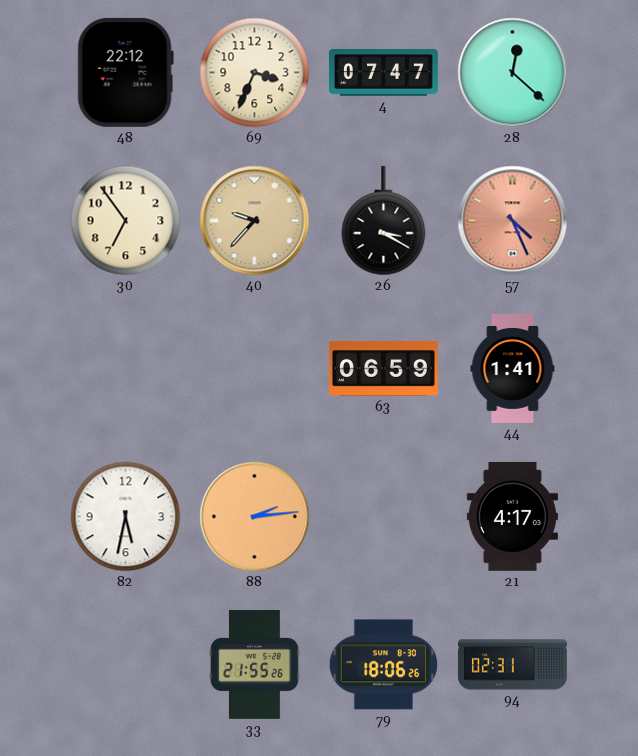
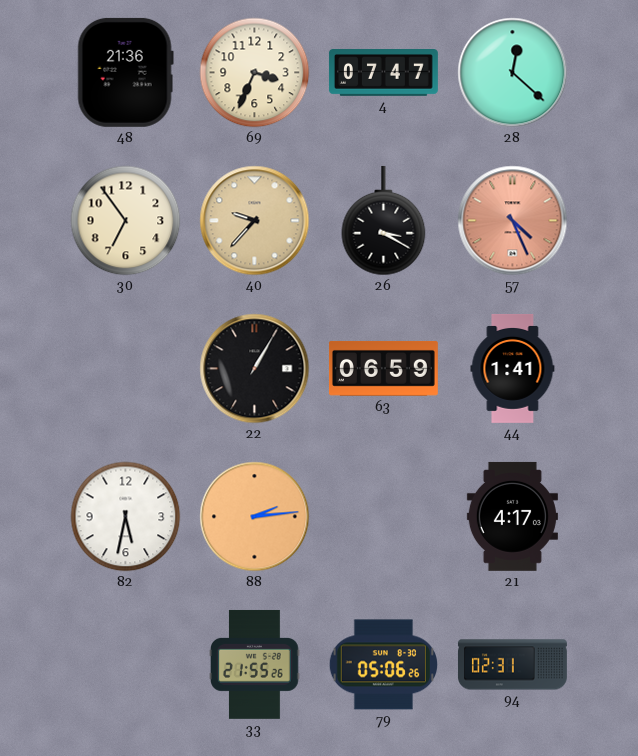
48: 22:12 -> 21:36 (125, 72)
22: none -> 1:05 (255, 369)
79: 18:06 -> 05:06 (383, 665)
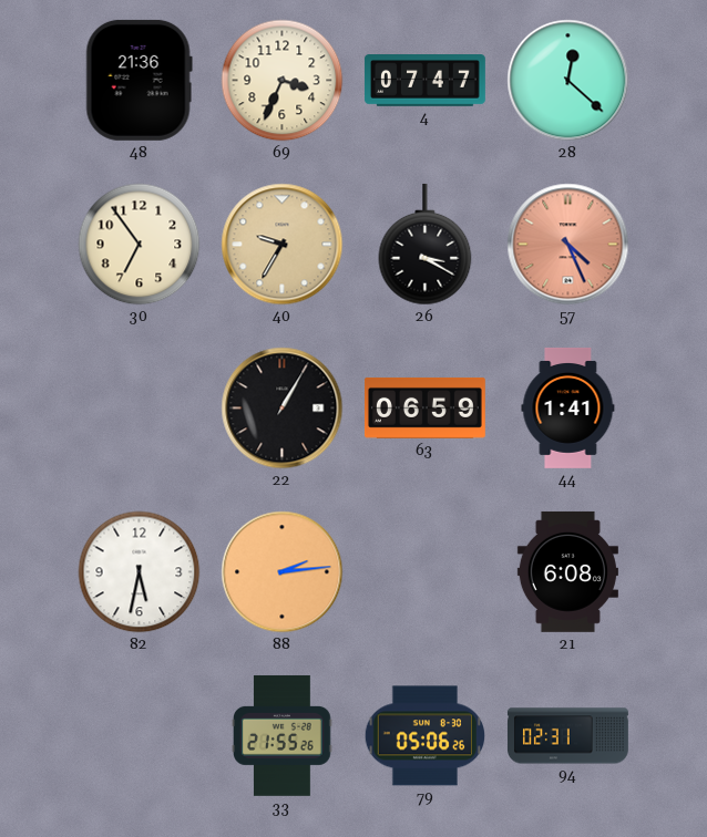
40: 9:37 -> 9:35 (283, 245)
21: 4:17 -> 6:08 (567, 571)
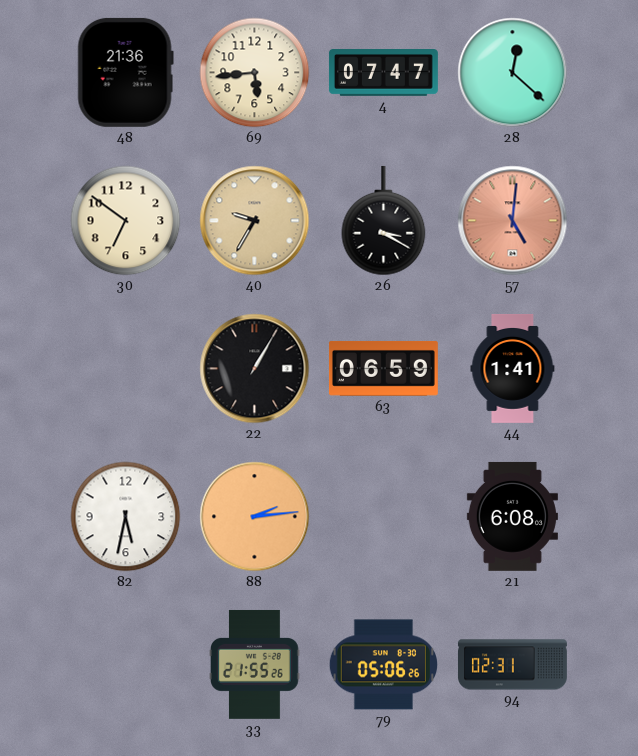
69: 3:34 -> 5:44 (255, 73)
30: 6:54 -> 6:51 (126, 221)
57: 4:26 -> 5:01 (513, 221)
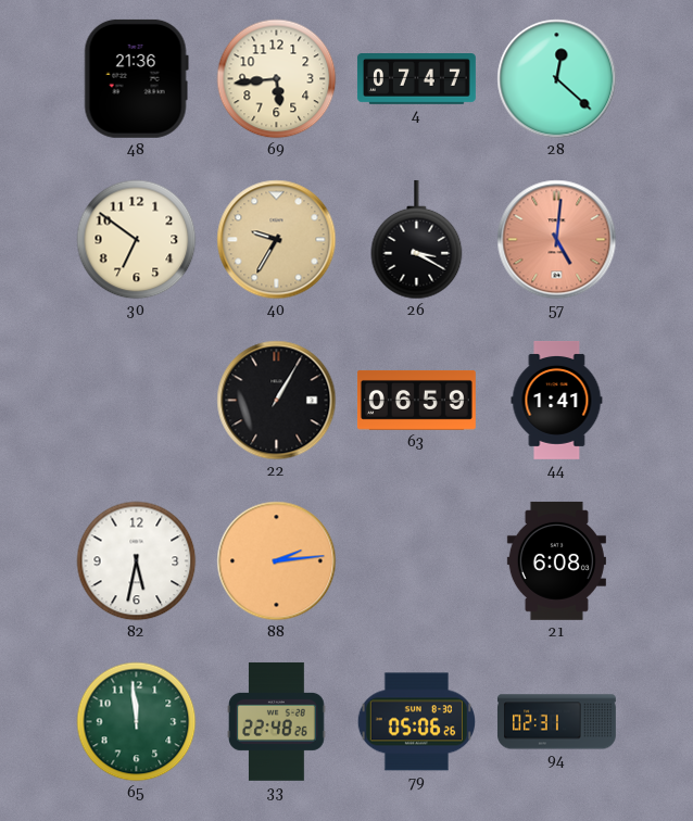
65: none -> 11:59 (137, 722)
33: 21:55 -> 22:48 (277, 721)
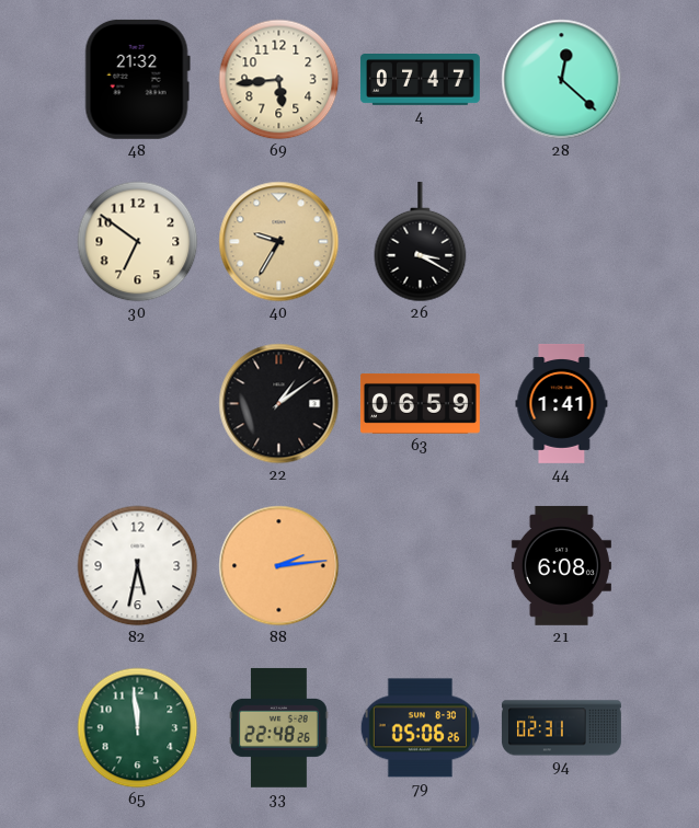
48: 21:36 -> 21:32 (137, 79)
57: 5:01 -> none (557, 240)
22: 1:05 -> 1:09 (279, 404)
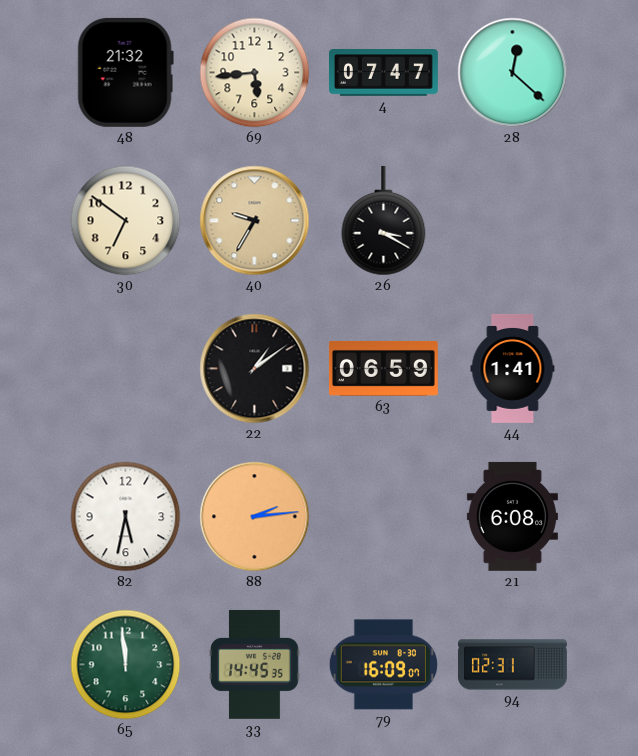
33: 22:48 -> 14:45 (255, 664)
79: 05:06 -> 16:09 (383, 665)
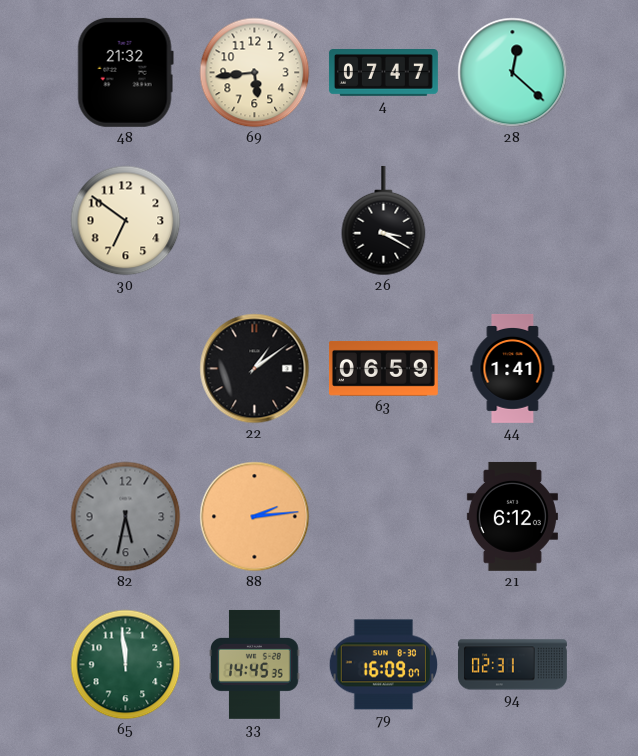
40: 9:35 -> none (255, 221)
82 dial: white -> grey (126, 517)
21: 6:08 -> 6:12 (512, 516)
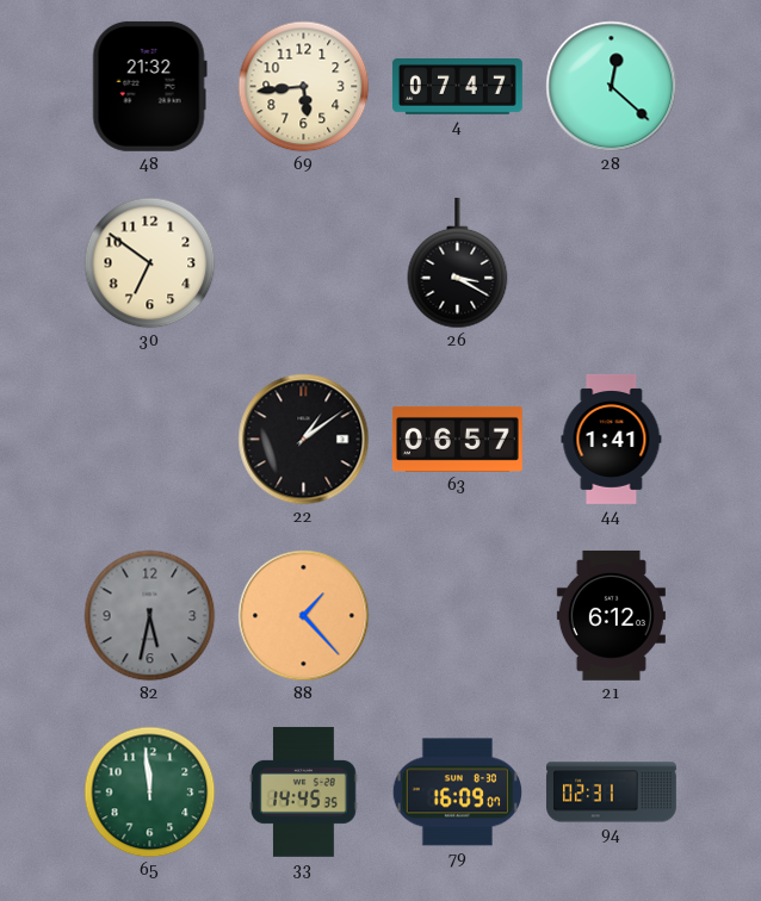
63: 06:59 -> 06:57 (457, 439)
88: 2:14 -> 1:23 (304, 616)
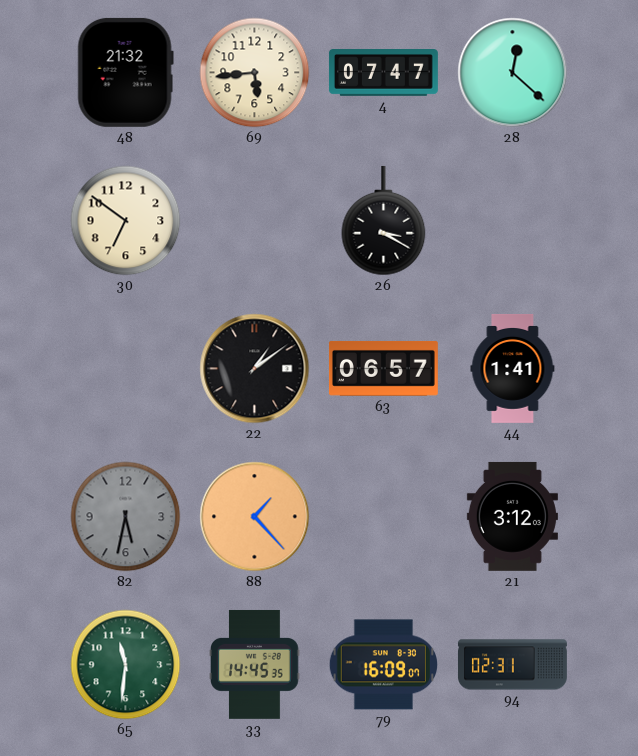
21: 6:12 -> 3:12 (512, 516)
65: 11:59 -> 11:31 (126, 665)
